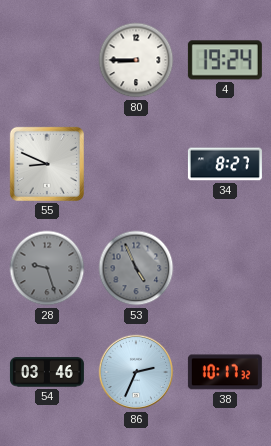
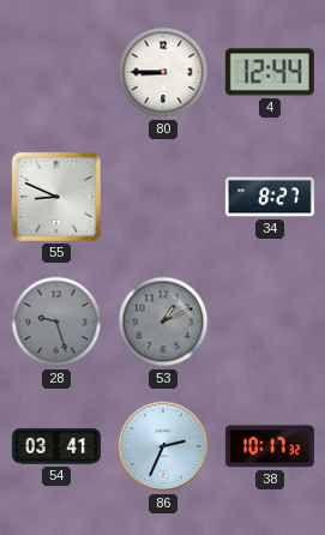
4: 19:24 -> 12:44 (270, 72)
53: 4:56 -> 1:11 (163, 321)
54: 03:46 -> 03:41 (56, 446)
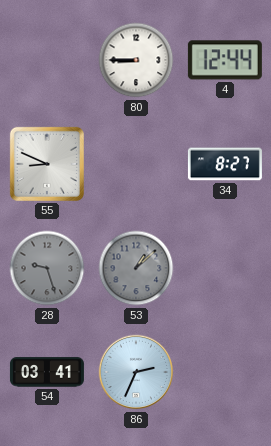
53: 1:11 -> 1:08 (136, 268)
38: 10:17 -> none (270, 446)
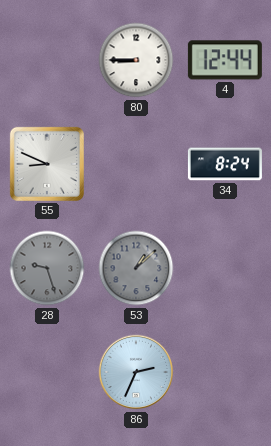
34: 8:27 -> 8:24 (225, 164)
54: 03:41 -> none (47, 372)
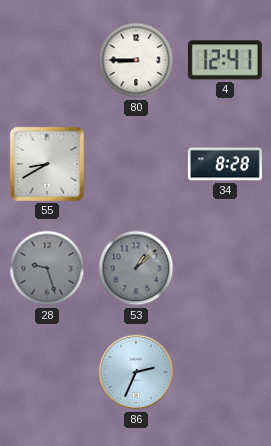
4: 12:44 -> 12:41 (225, 60)
55: 8:49 -> 8:40 (47, 164)
34: 8:24 -> 8:28 (225, 164)
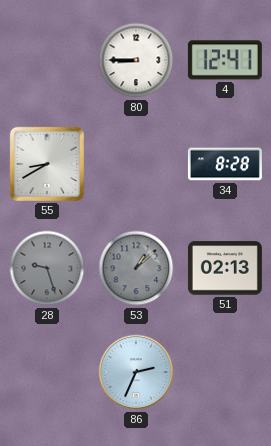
51: none -> 02:13 (225, 268)
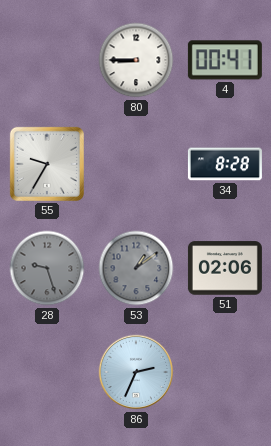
4: 12:41 -> 00:41 (225, 60)
55: 8:40 -> 9:35 (47, 164)
53: 1:08 -> 1:09 (136, 268)
51: 02:13 -> 02:06 (225, 268)
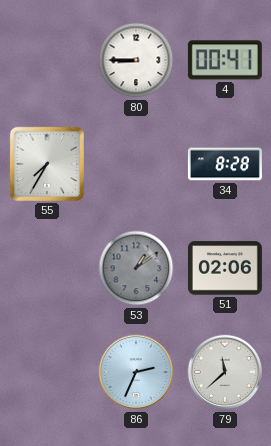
55: 9:35 -> 7:35 (47, 164)
28: 9:27 -> none (47, 268)
79: none -> 11:38 (225, 372)
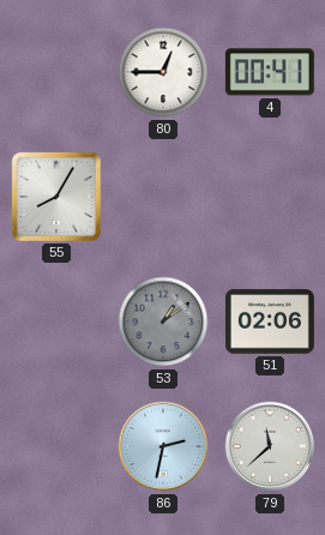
80: 8:45 -> 12:45 (163, 72)
55: 7:35 -> 8:05 (56, 197)
34: 8:28 -> none (225, 164)
86: 2:34 -> 2:32 (163, 446)
